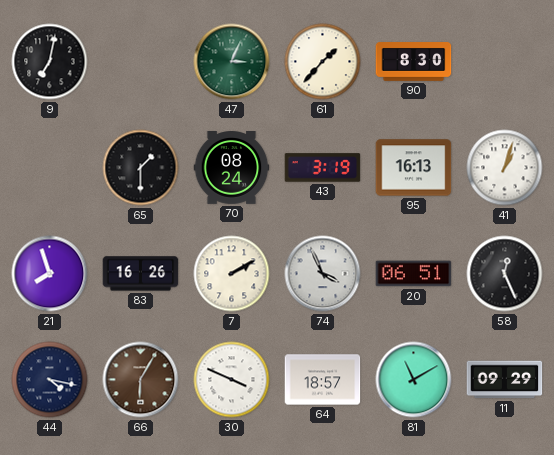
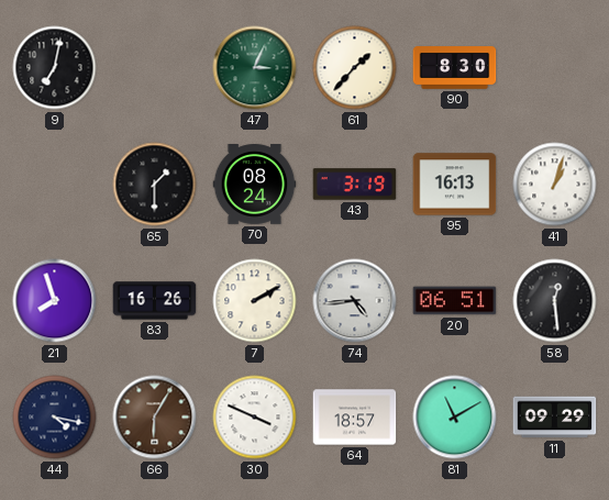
74: 3:56 -> 4:44 (355, 301)
58: 12:26 -> 12:29 (555, 301)
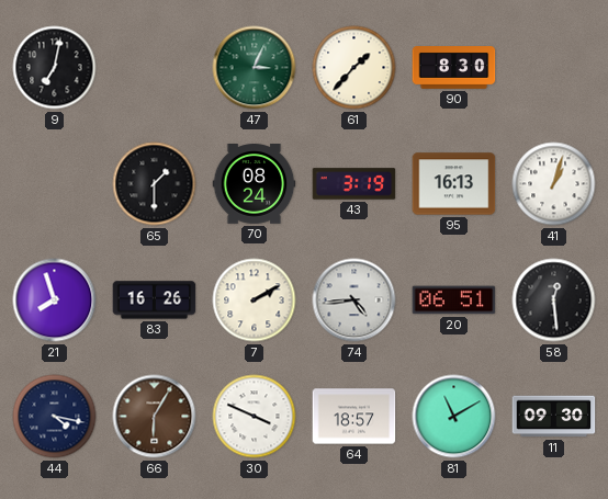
11: 09:29 -> 09:30 (554, 417)
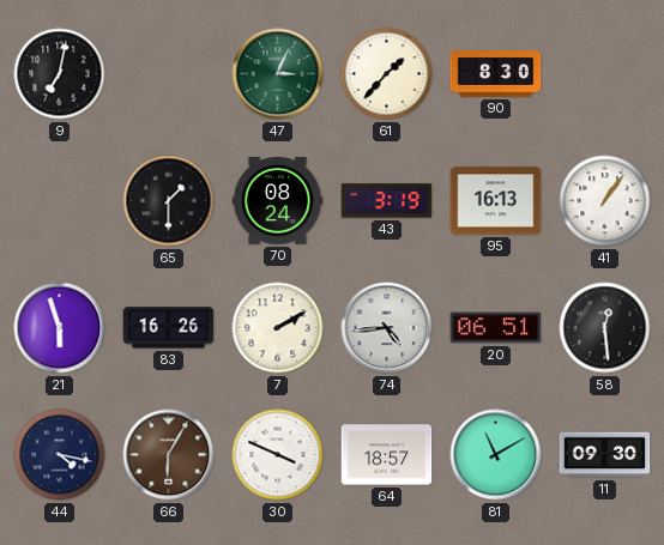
41: 1:03 -> 1:06 (605, 201)
21: 7:57 -> 5:57 (60, 328)
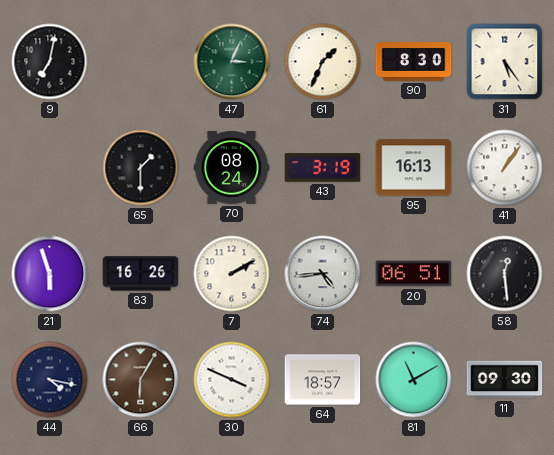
61: 1:37 -> 1:34 (323, 62)
31: none -> 5:24 (505, 62)
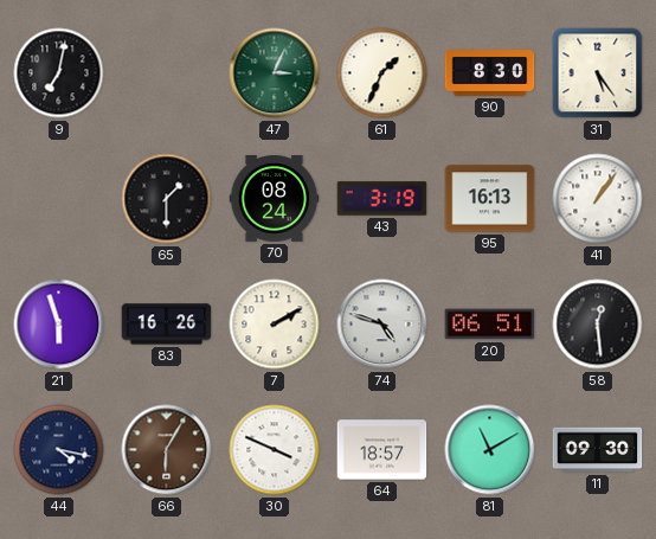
74: 4:44 -> 4:48 (382, 325)
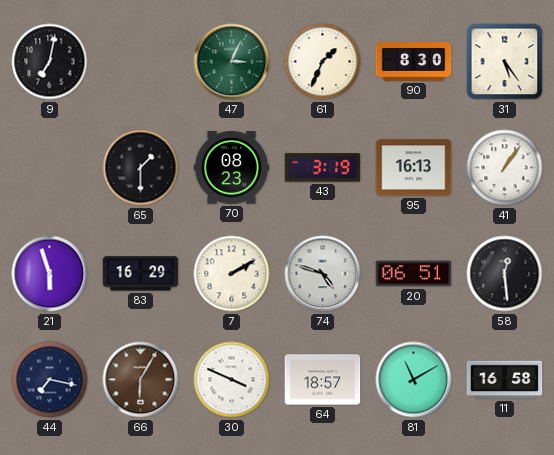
70: 08:24 -> 08:23 (232, 168)
83: 16:26 -> 16:29 (141, 274)
44: 4:17 -> 7:17 (50, 380)
11: 09:30 -> 16:58 (505, 380)
